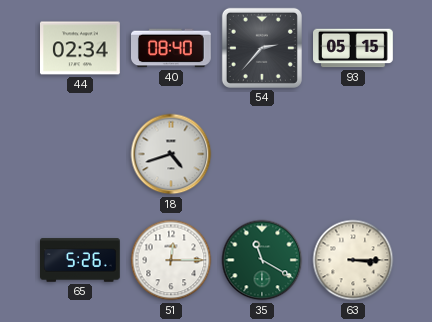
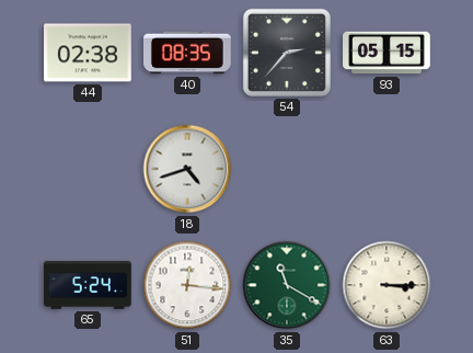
44: 02:34 -> 02:38 (89, 53)
40: 08:40 -> 08:35 (188, 53)
65: 5:26 -> 5:24 (89, 285)
51: 12:15 -> 12:16 (187, 285)
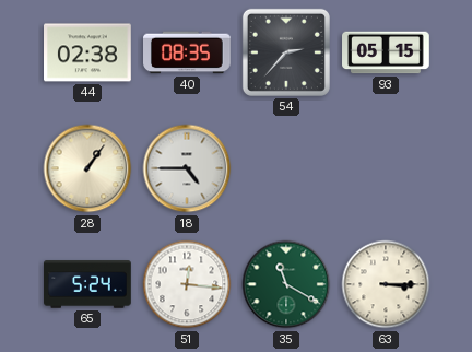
28: none -> 1:06 (87, 168)
18: 4:42 -> 4:45 (187, 168)
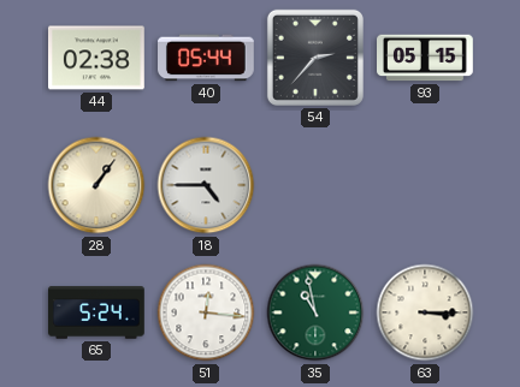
40: 08:35 -> 05:44 (207, 58)
35: 11:20 -> 10:58 (315, 312)
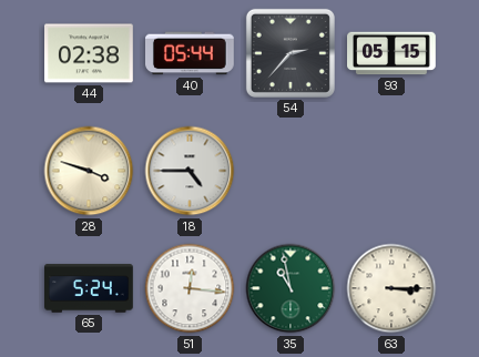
28: 1:06 -> 3:48 (89, 171)
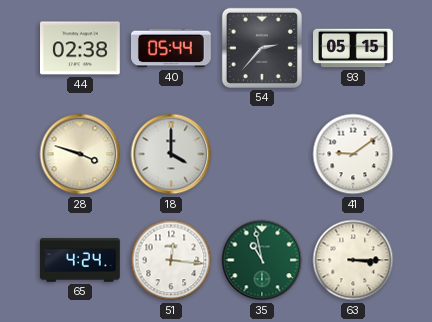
18: 4:45 -> 4:00 (171, 154)
41: none -> 9:09 (353, 154)
65: 5:24 -> 4:24 (81, 260)
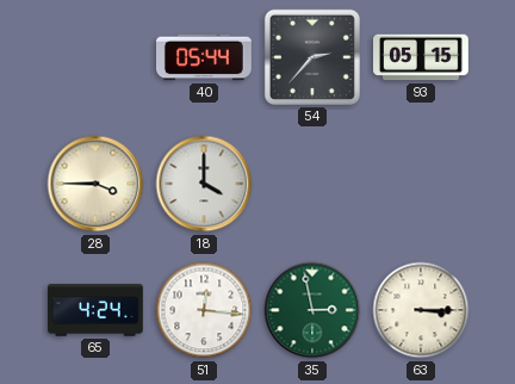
44: 02:38 -> none (81, 48)
28: 3:48 -> 3:45 (95, 184)
41: 9:09 -> none (353, 154)
35: 10:58 -> 2:58 (312, 310)
